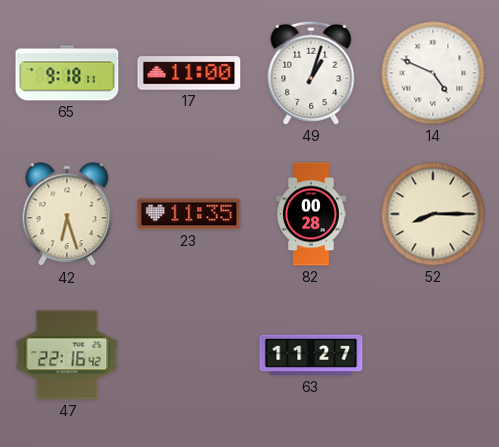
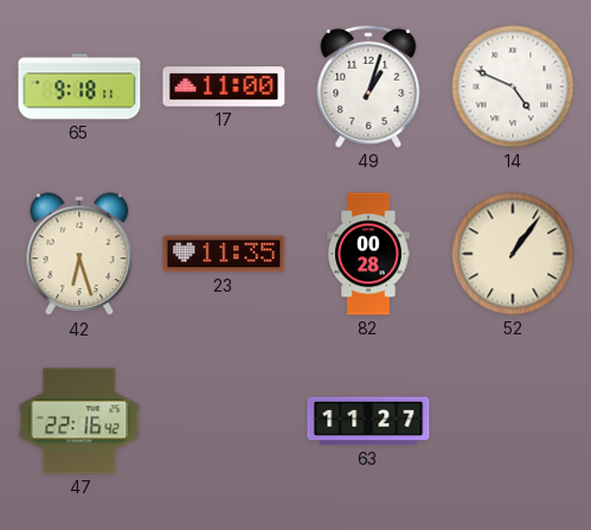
52: 8:15 -> 1:06 (513, 254)
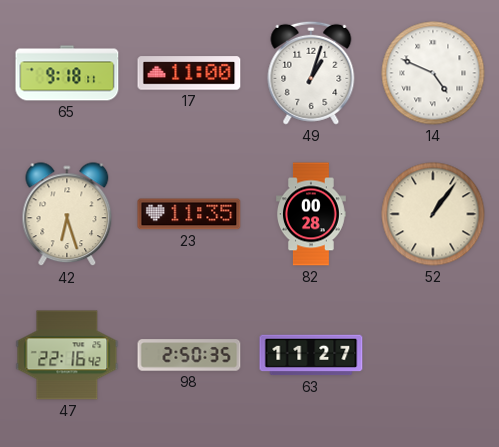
98: none -> 2:50 (189, 355)
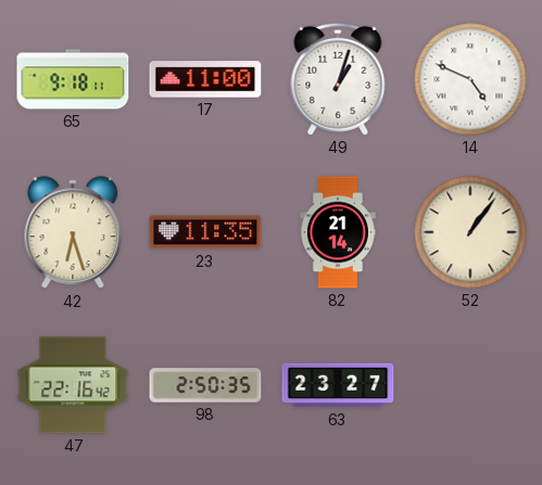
82: 00:28 -> 21:14 (339, 232)
63: 11:27 -> 23:27 (338, 385)
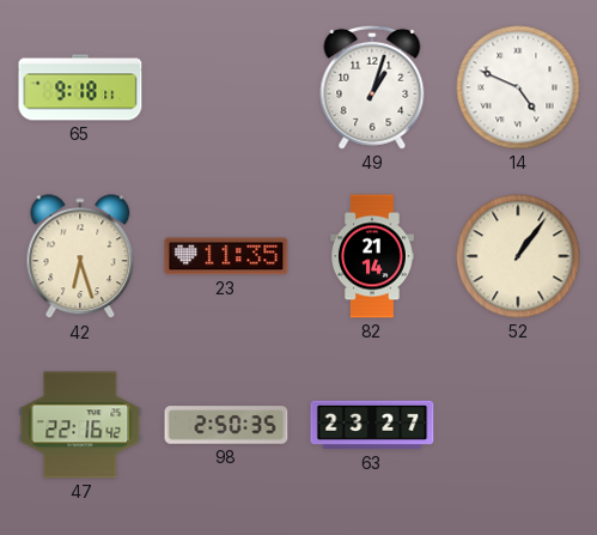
17: 11:00 -> none (205, 79)
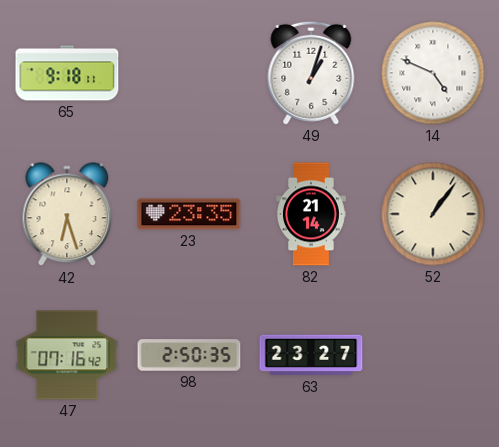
23: 11:35 -> 23:35 (189, 214)
47: 22:16 -> 07:16 (67, 355)
